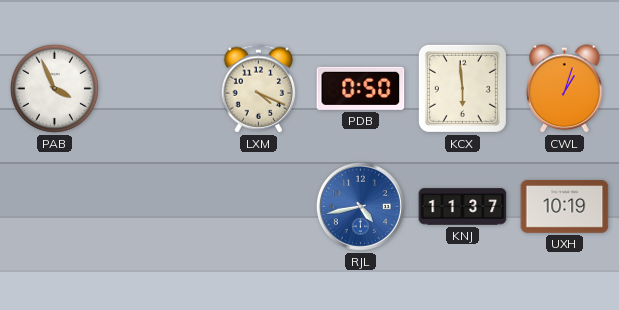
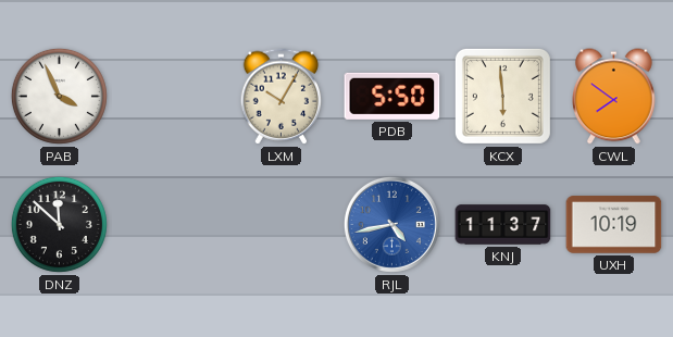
LXM: 4:19 -> 10:05 (282, 97)
PDB: 0:50 -> 5:50 (392, 96)
CWL: 1:03 -> 7:51 (614, 97)
DNZ: none -> 11:52 (59, 224)
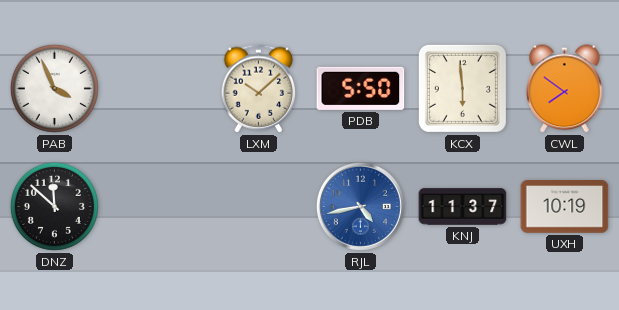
LXM: 10:05 -> 10:08 (259, 89)
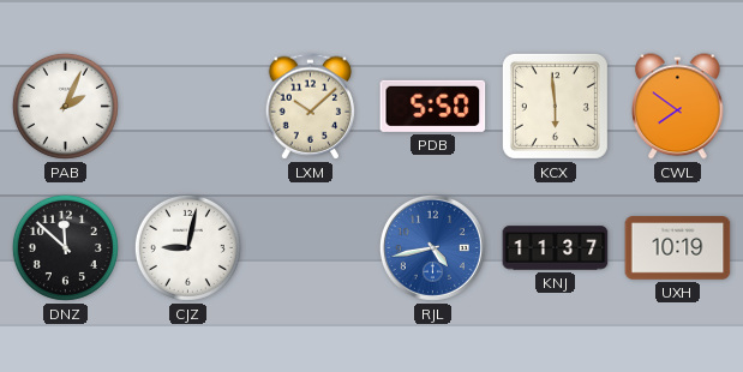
PAB: 3:56 -> 2:04 (65, 106)
CJZ: none -> 9:02 (187, 247)
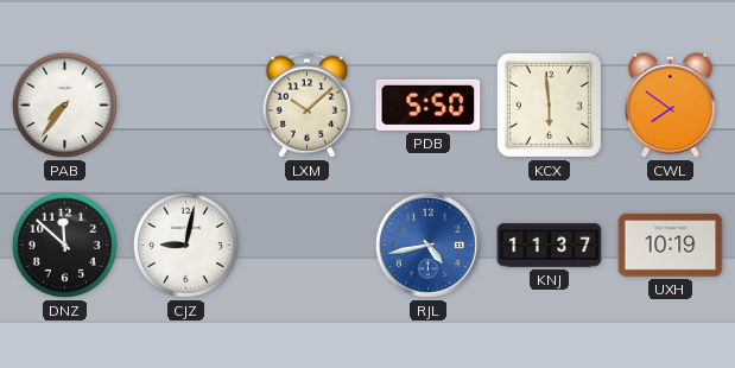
PAB: 2:04 -> 7:36 (64, 104)
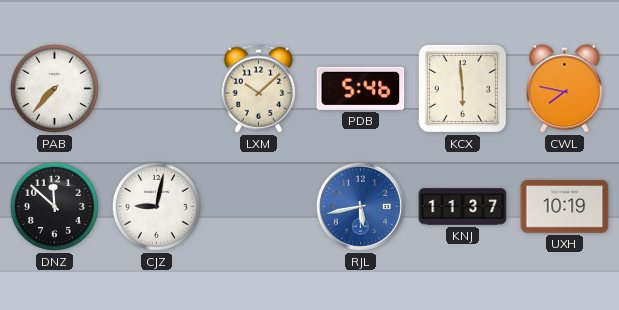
PAB: 7:36 -> 7:37 (54, 88)
PDB: 5:50 -> 5:46 (361, 88)
CWL: 7:51 -> 7:47 (565, 89)
RJL: 4:43 -> 5:43 (360, 206)
